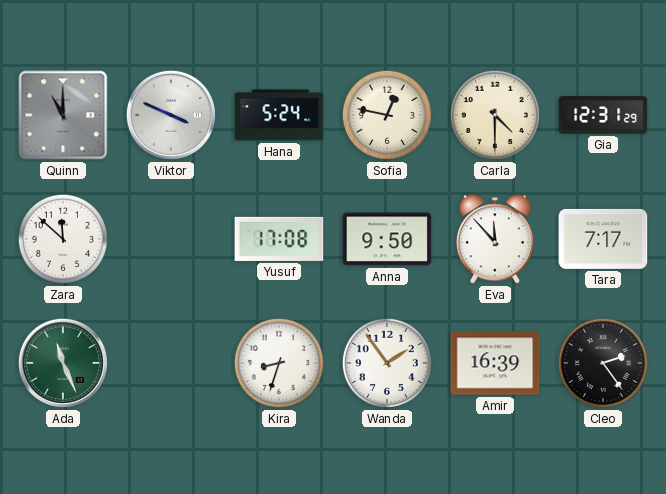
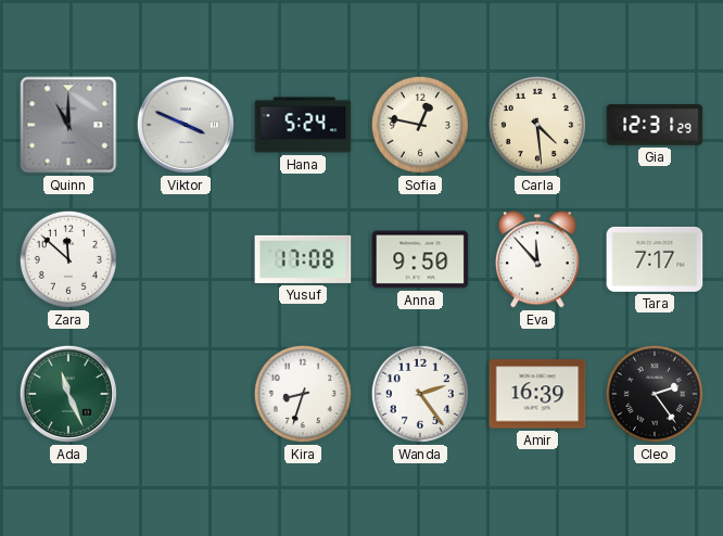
Carla: 4:30 -> 4:29 (537, 125)
Wanda: 1:54 -> 2:24 (420, 394)
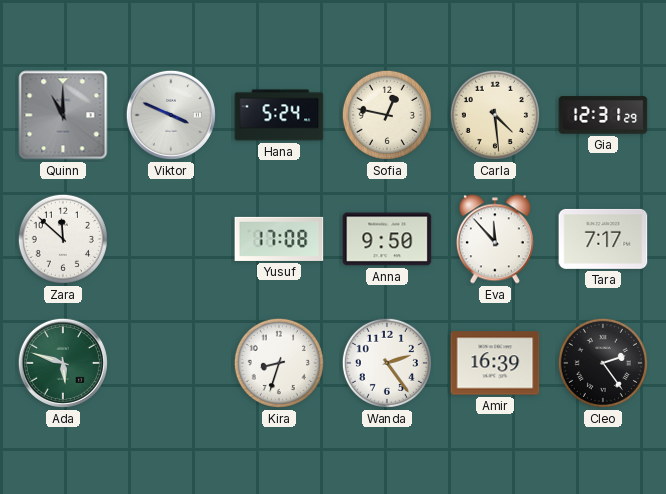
Ada: 11:26 -> 5:48 (63, 363)
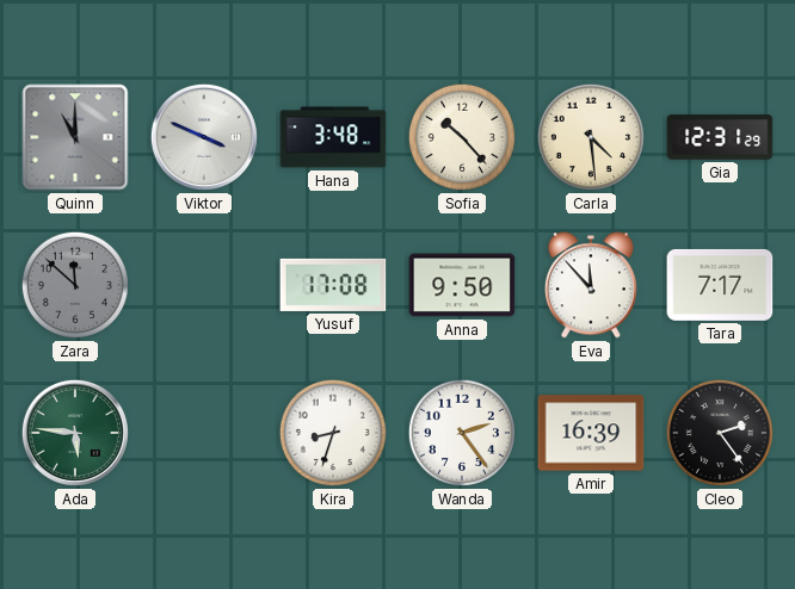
Hana: 5:24 -> 3:48 (333, 137)
Sofia: 12:47 -> 10:23 (462, 137)
Zara dial: white -> grey (75, 285)
Ada: 5:48 -> 5:46 (75, 433)
